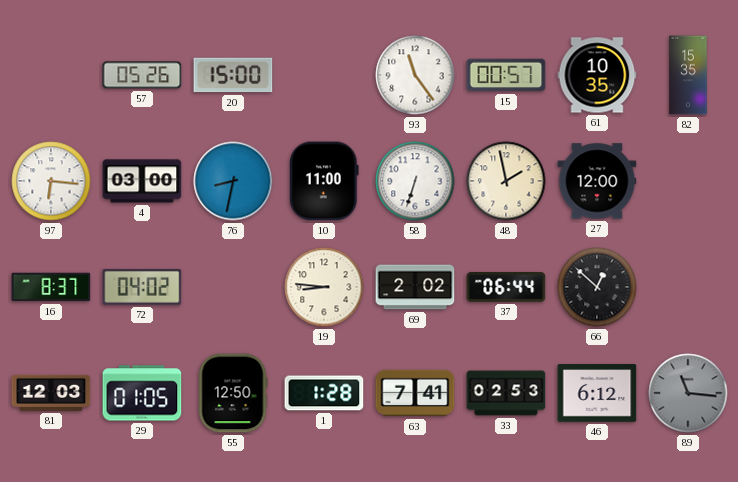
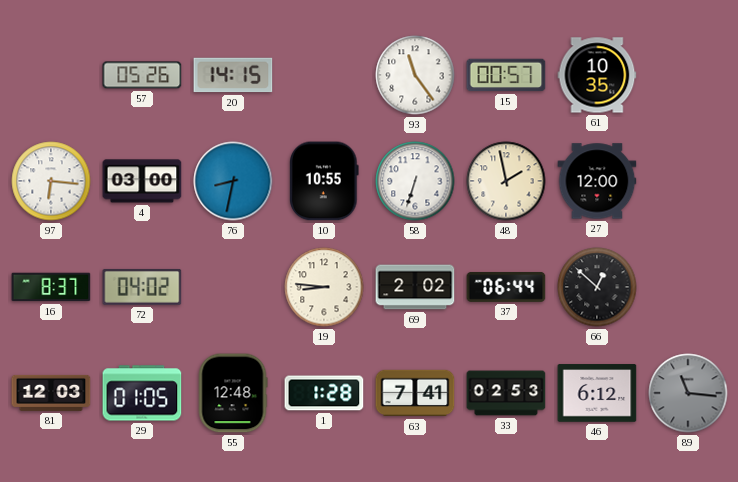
20: 15:00 -> 14:15 (233, 75)
82: 15:35 -> none (688, 75)
10: 11:00 -> 10:55 (325, 181)
55: 12:50 -> 12:48 (233, 393)
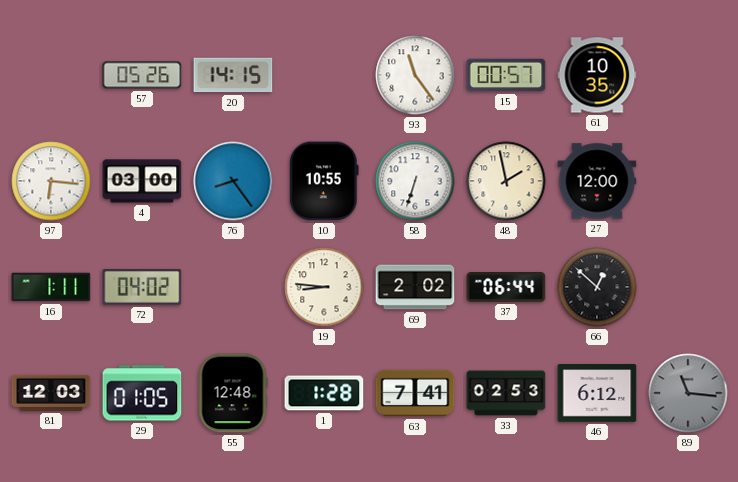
76: 8:32 -> 8:24 (233, 181)
16: 8:37 -> 1:11 (51, 287)
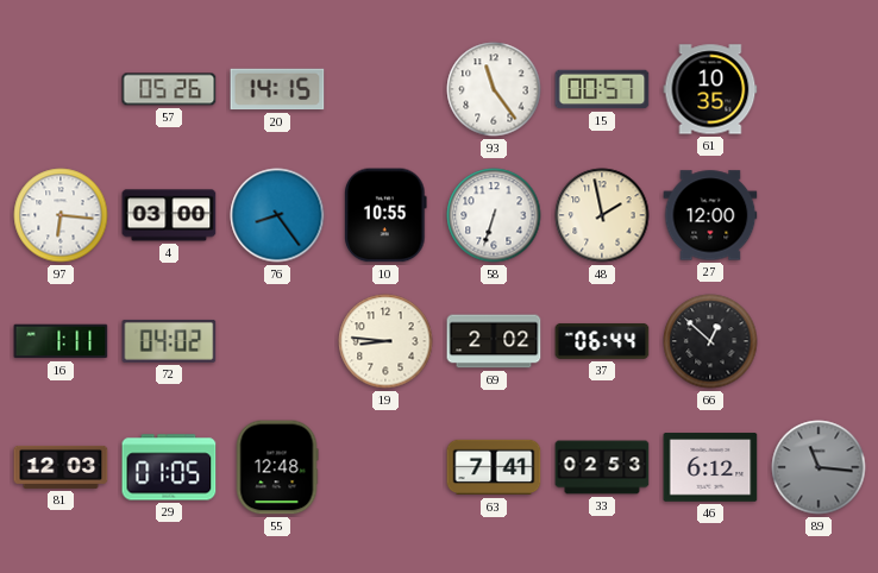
1: 1:28 -> none (324, 393)
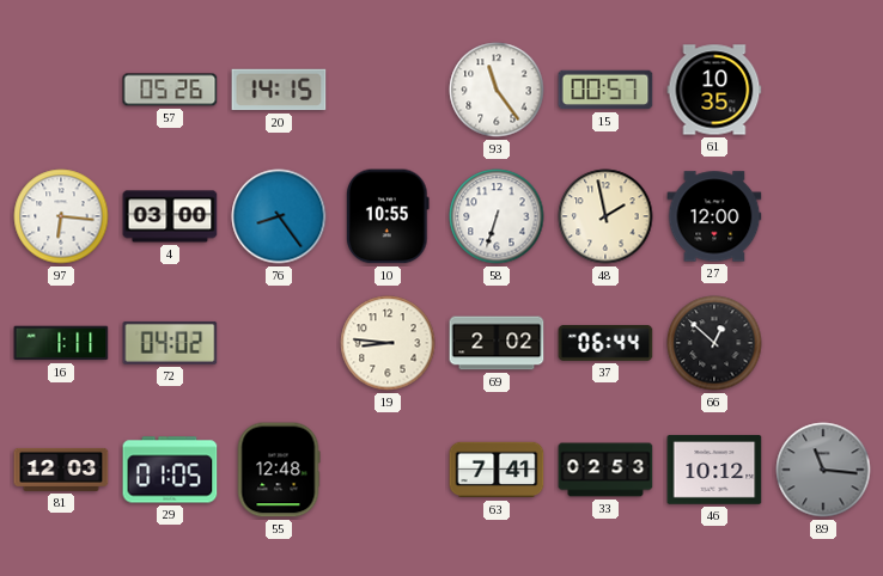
46: 6:12 -> 10:12 (714, 470)
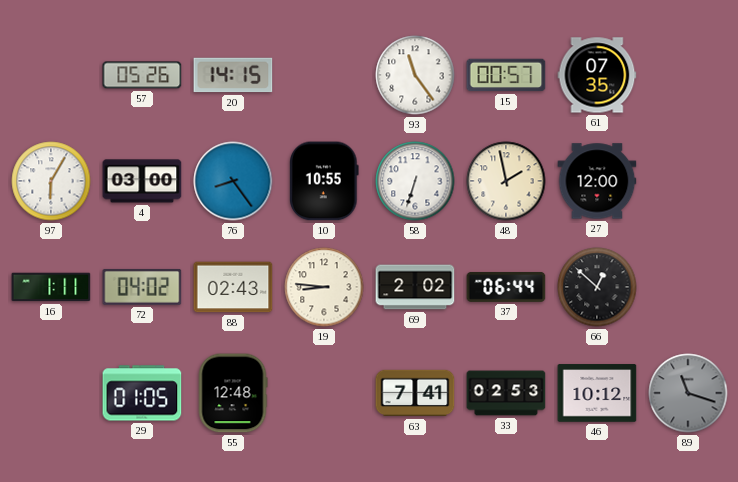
61: 10:35 -> 07:35 (597, 75)
97: 6:16 -> 6:05 (51, 181)
88: none -> 02:43 (233, 287)
81: 12:03 -> none (61, 470)
89: 11:16 -> 11:18 (688, 393)
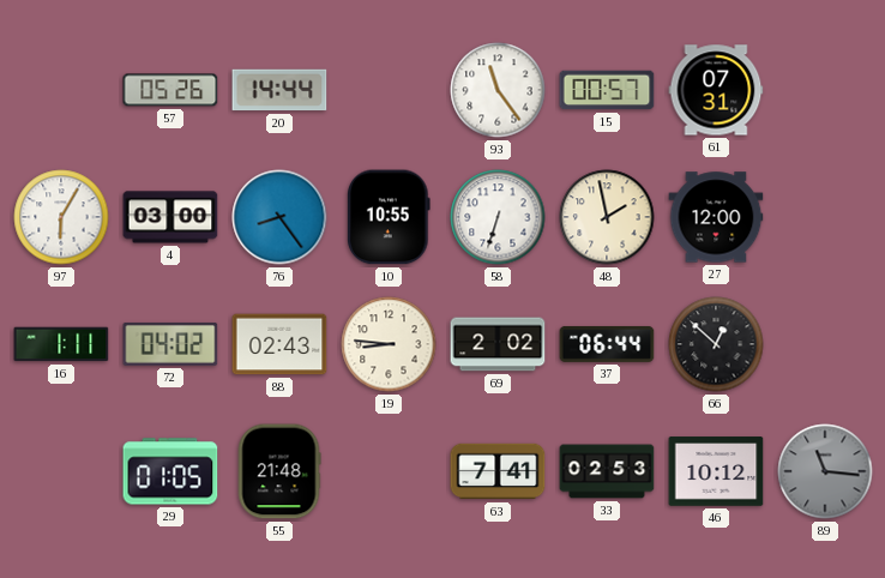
20: 14:15 -> 14:44 (279, 90)
61: 07:35 -> 07:31 (716, 90)
55: 12:48 -> 21:48 (279, 471)
89: 11:18 -> 11:16 (825, 471)
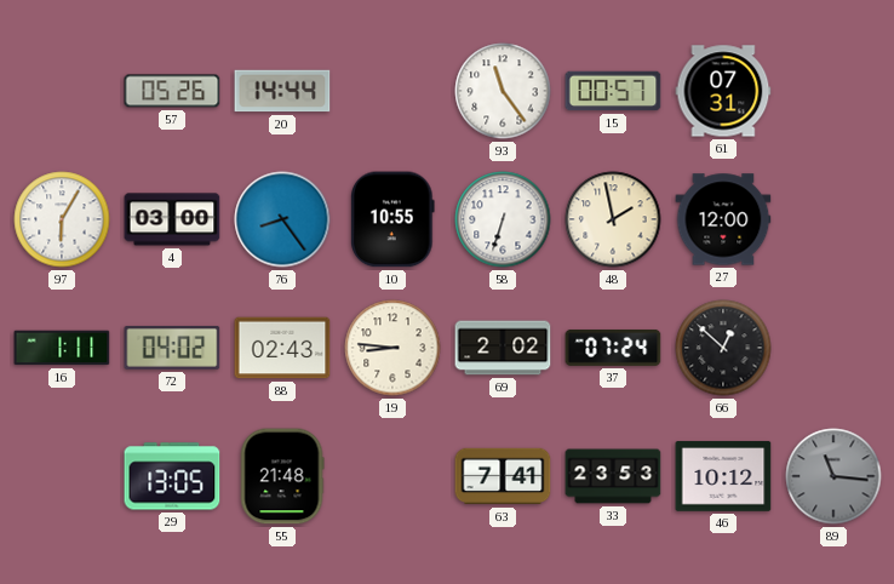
37: 06:44 -> 07:24 (613, 348)
29: 01:05 -> 13:05 (172, 476)
33: 02:53 -> 23:53 (613, 476)
